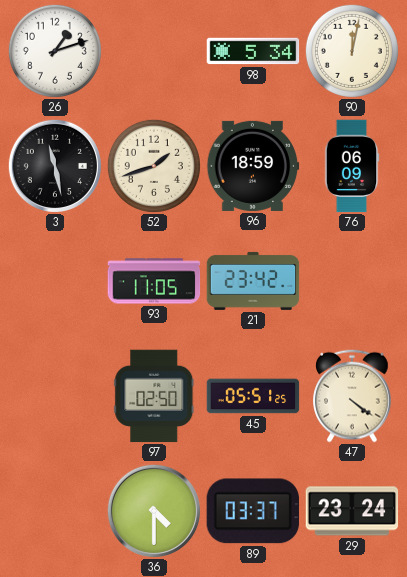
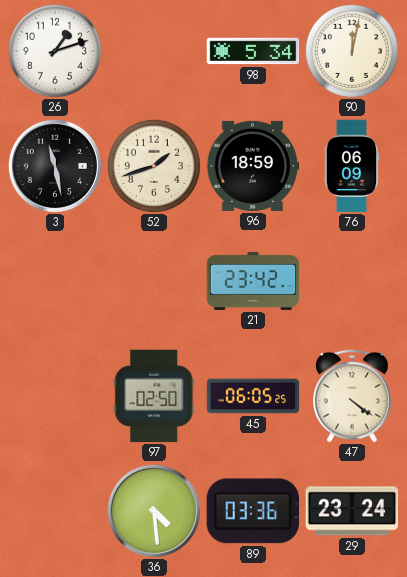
93: 11:05 -> none (154, 281)
45: 05:51 -> 06:05 (253, 396)
36: 4:30 -> 4:29 (154, 511)
89: 03:37 -> 03:36 (253, 511)
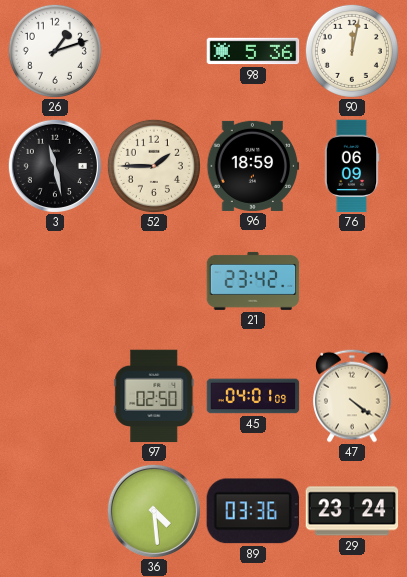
98: 5:34 -> 5:36 (253, 51)
52: 1:42 -> 1:45 (154, 166)
45: 06:05 -> 04:01 (253, 396)
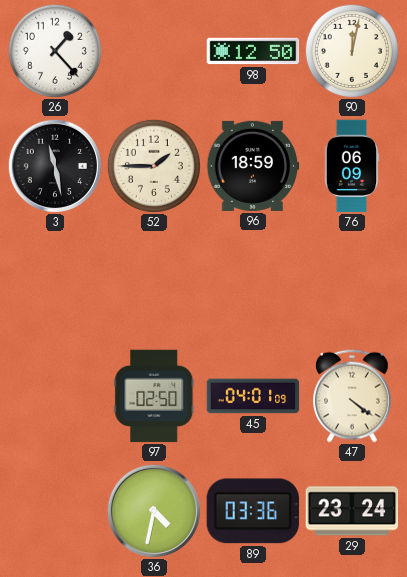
26: 1:12 -> 1:23 (55, 51)
98: 5:36 -> 12:50 (253, 51)
21: 23:42 -> none (253, 281)
36: 4:29 -> 4:32 (154, 511)
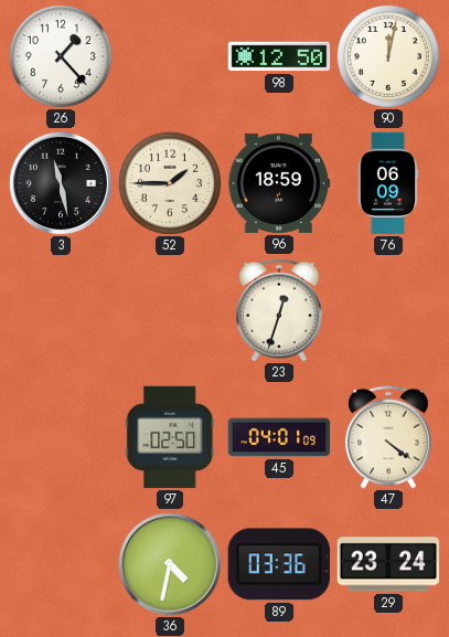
23: none -> 12:33 (279, 310)
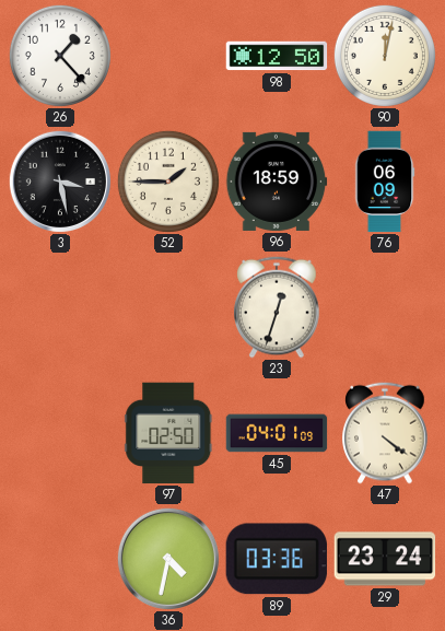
3: 11:28 -> 3:28 (60, 182)
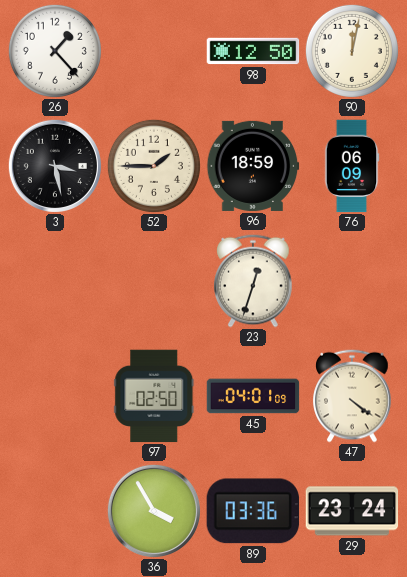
36: 4:32 -> 3:55 (154, 511)
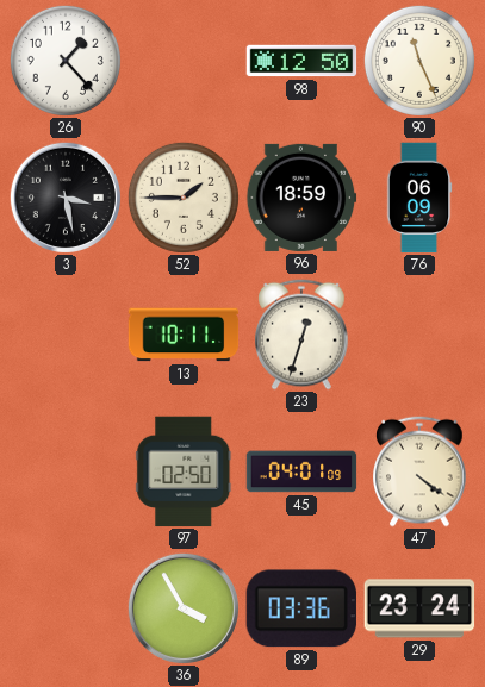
90: 12:02 -> 11:26 (419, 61)
13: none -> 10:11 (184, 335)
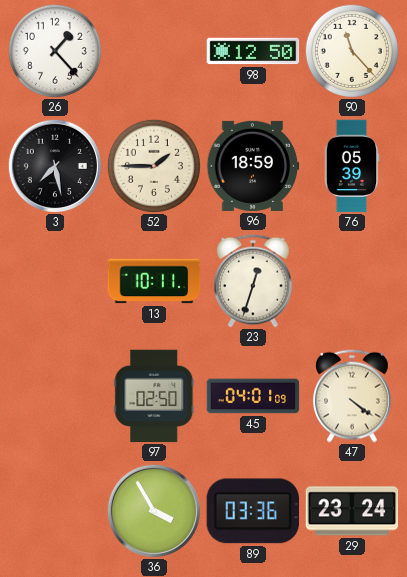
90: 11:26 -> 11:23 (352, 51)
3: 3:28 -> 7:28 (55, 166)
76: 06:09 -> 05:39 (352, 166)
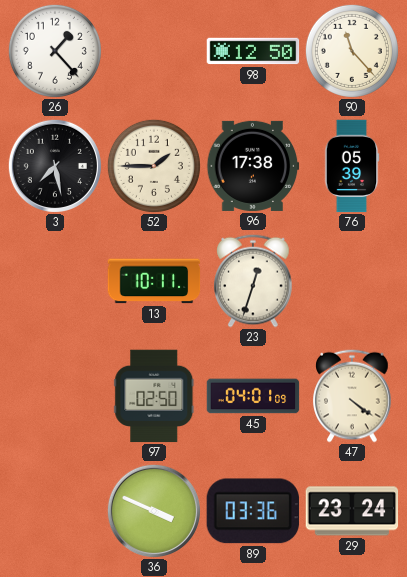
96: 18:59 -> 17:38 (253, 166)
36: 3:55 -> 3:49 (154, 511)
